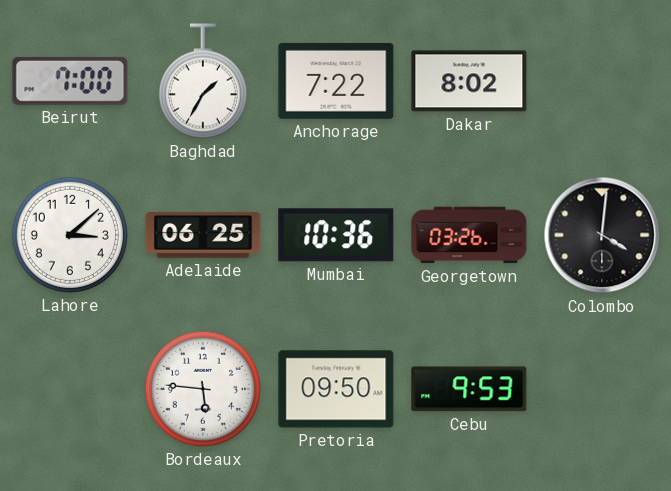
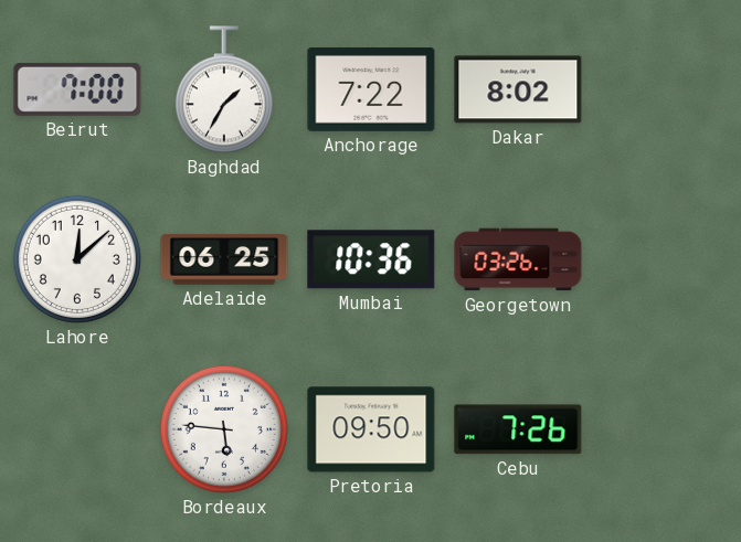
Lahore: 3:08 -> 12:08 (77, 259)
Colombo: 4:01 -> none (602, 235)
Cebu: 9:53 -> 7:26 (518, 429)
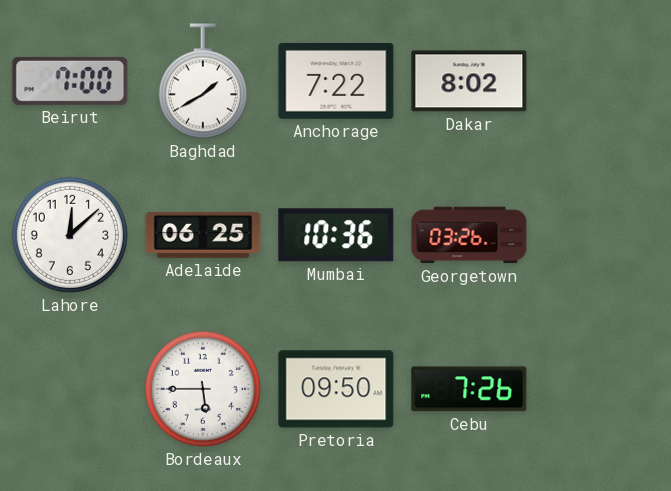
Baghdad: 1:35 -> 1:40 (203, 81)
Bordeaux: 5:46 -> 5:45 (203, 389)
